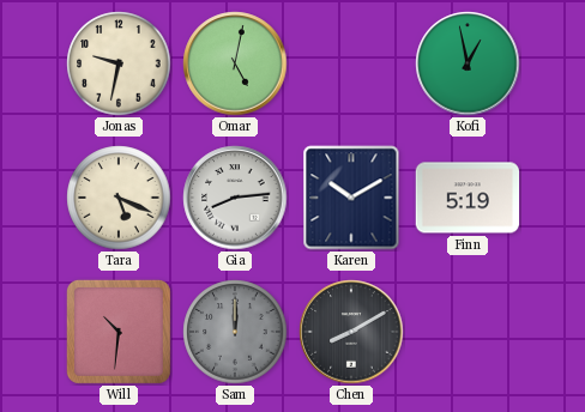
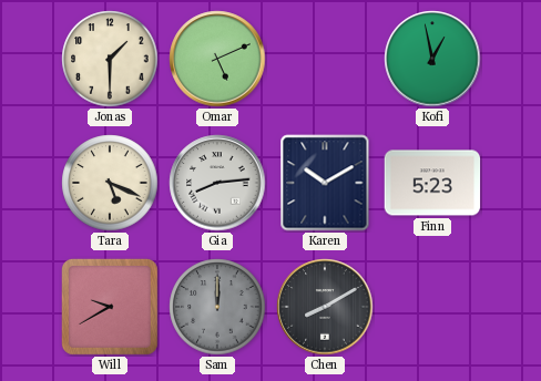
Jonas: 9:32 -> 1:30 (110, 59)
Omar: 5:02 -> 5:11 (217, 59)
Finn: 5:19 -> 5:23 (432, 183)
Will: 10:31 -> 9:40 (110, 307)
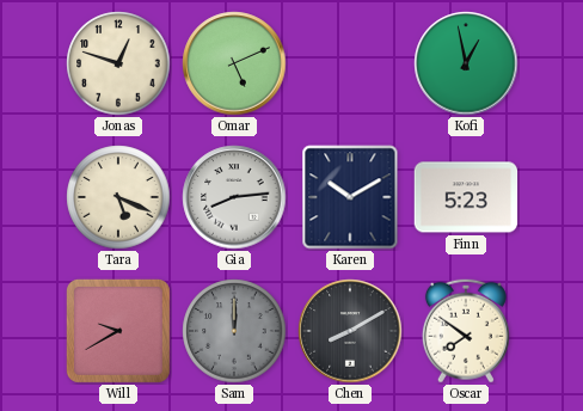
Jonas: 1:30 -> 12:48 (118, 63)
Oscar: none -> 7:51 (466, 331)
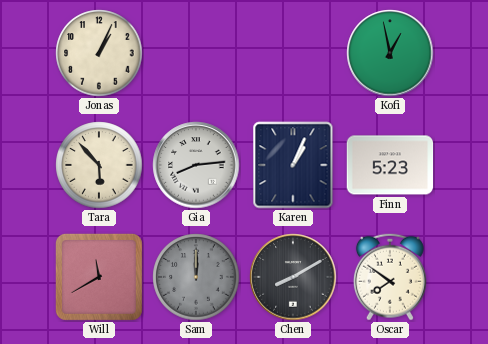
Jonas: 12:48 -> 1:04 (99, 53)
Omar: 5:11 -> none (234, 63)
Tara: 5:19 -> 5:53 (99, 165)
Karen: 10:10 -> 1:04 (293, 165)
Will: 9:40 -> 11:40 (99, 277)
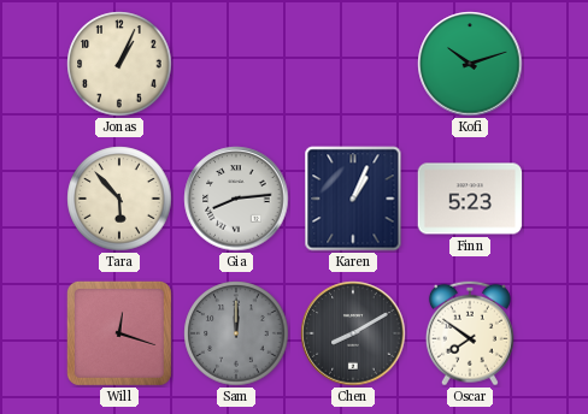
Kofi: 12:58 -> 10:12 (470, 64)
Will: 11:40 -> 12:18 (119, 333)
